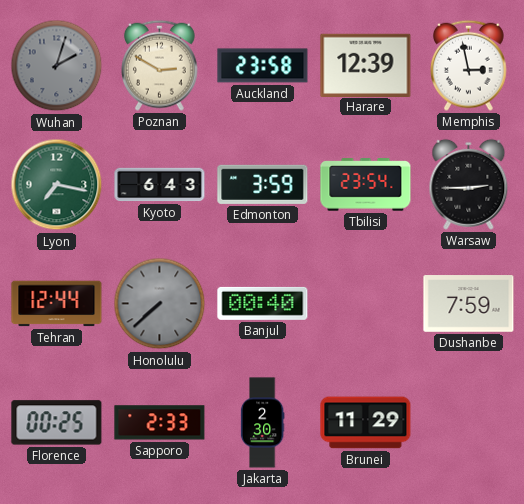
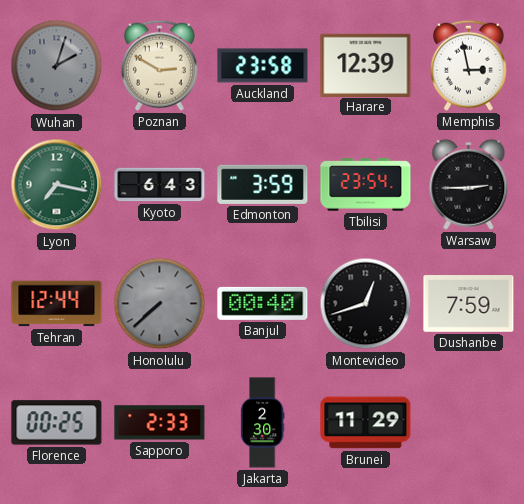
Montevideo: none -> 12:42 (366, 304)
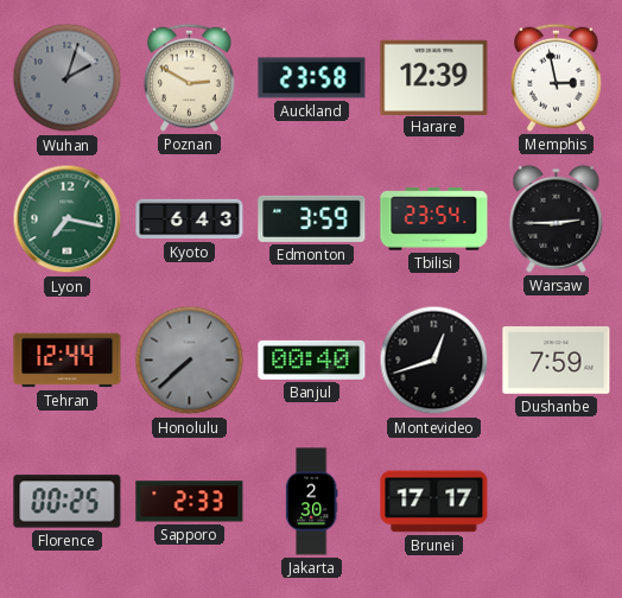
Brunei: 11:29 -> 17:17 (434, 502)
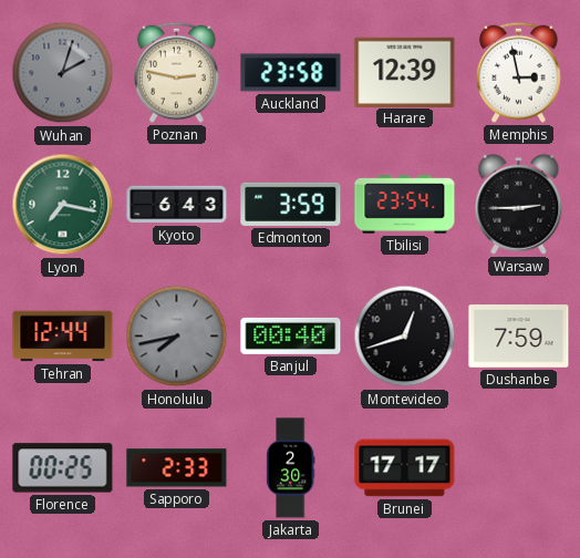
Poznan: 2:50 -> 2:47 (177, 72)
Honolulu: 7:38 -> 7:43 (177, 337)
